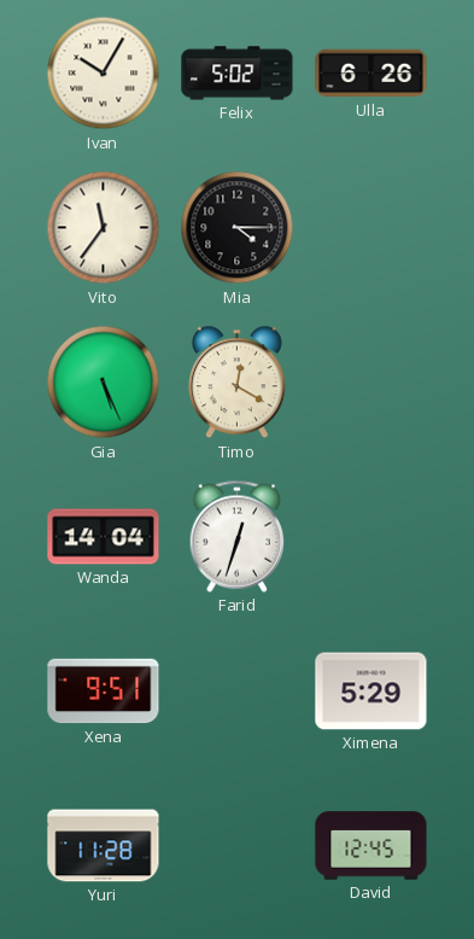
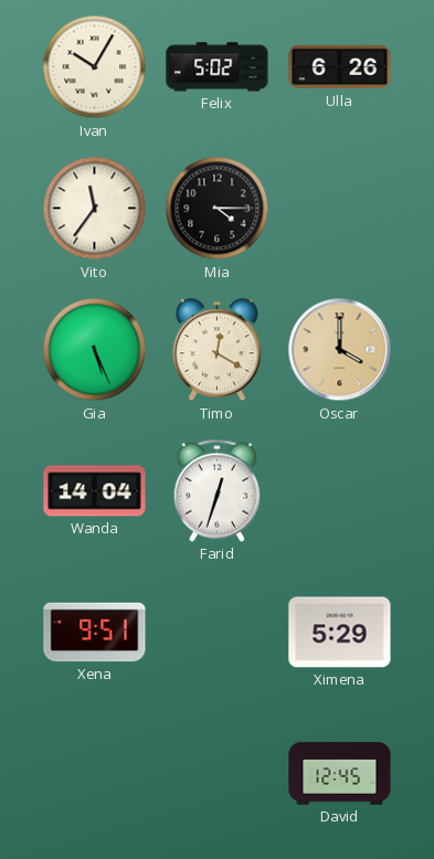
Oscar: none -> 4:00 (340, 350)
Yuri: 11:28 -> none (104, 846)
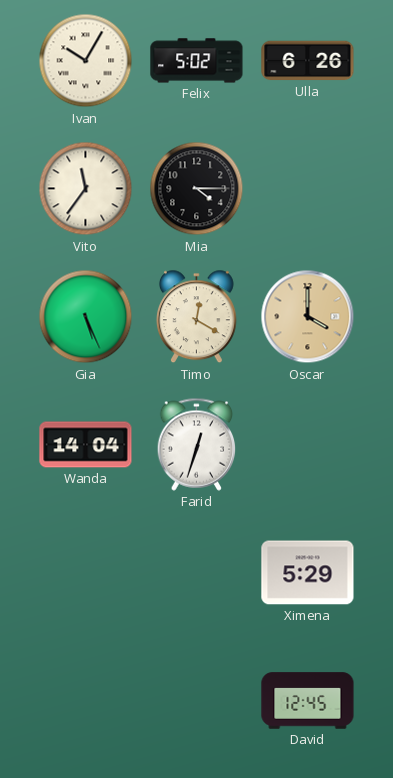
Xena: 9:51 -> none (95, 633)
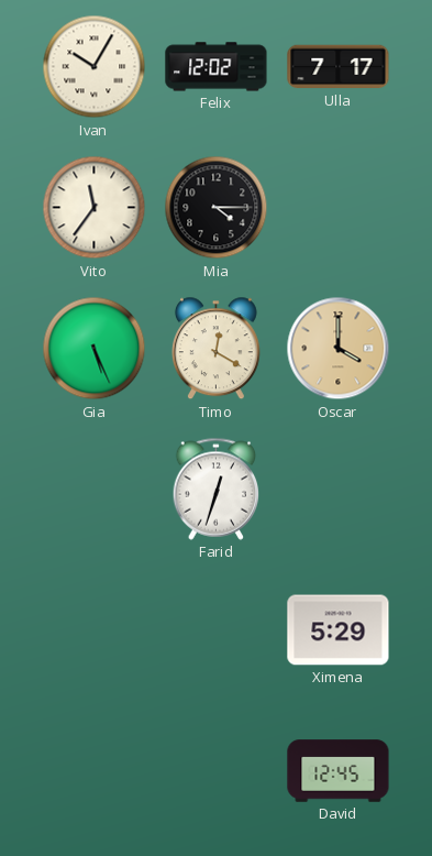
Felix: 5:02 -> 12:02 (217, 67)
Ulla: 6:26 -> 7:17 (339, 67)
Wanda: 14:04 -> none (86, 445)
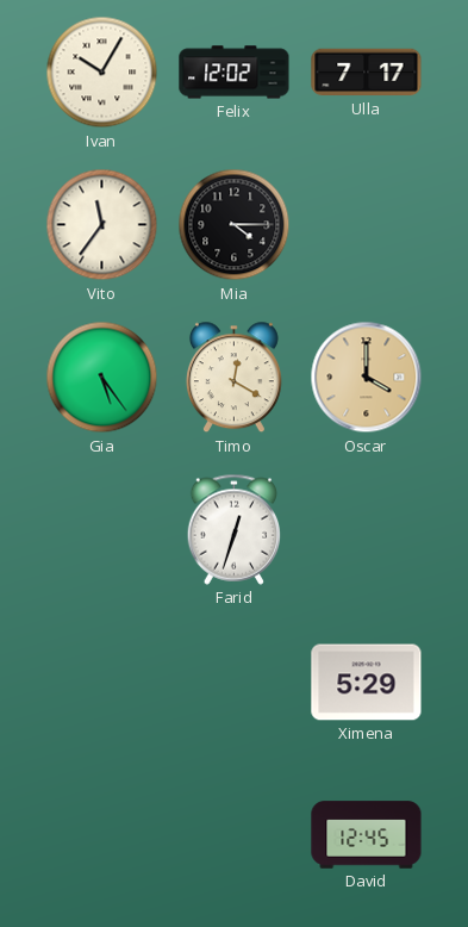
Gia: 5:26 -> 5:24 (102, 378)
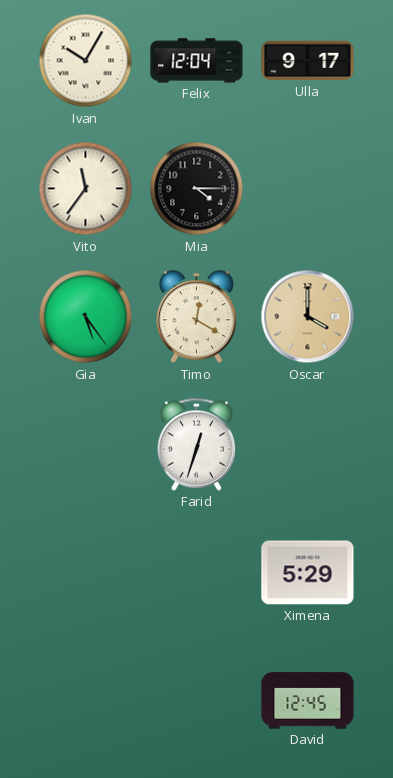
Felix: 12:02 -> 12:04 (197, 61)
Ulla: 7:17 -> 9:17 (308, 61)
